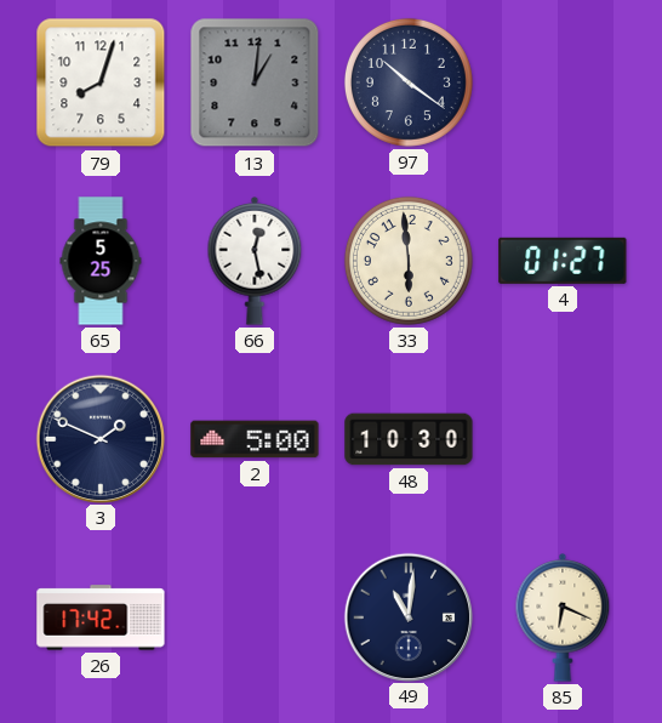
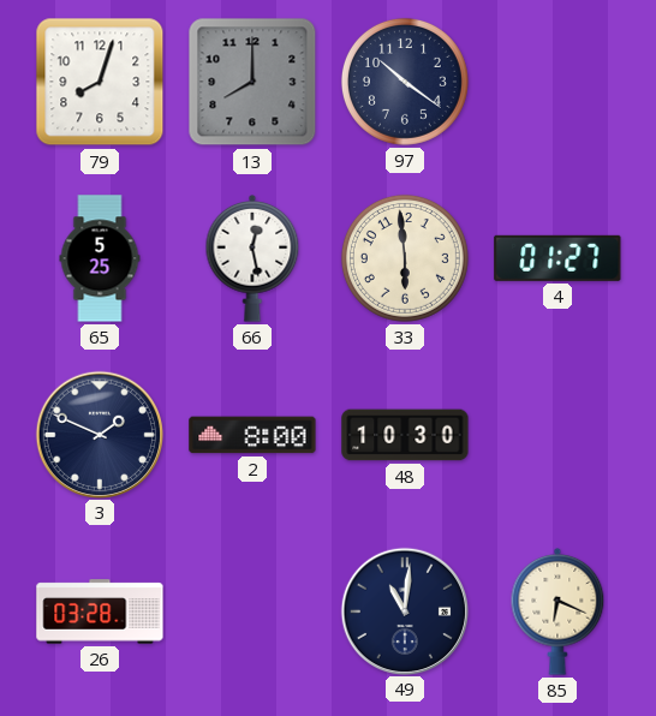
13: 1:01 -> 8:00 (252, 82)
2: 5:00 -> 8:00 (252, 435)
26: 17:42 -> 03:28 (100, 611)
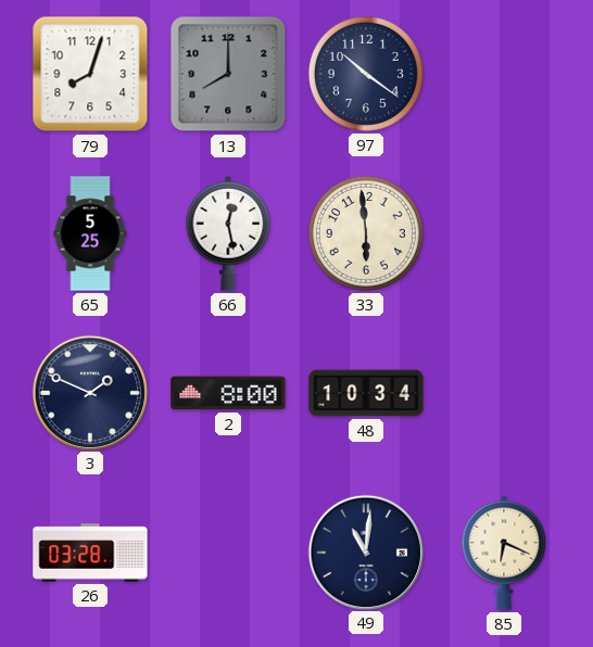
4: 01:27 -> none (557, 258)
48: 10:30 -> 10:34 (366, 393)
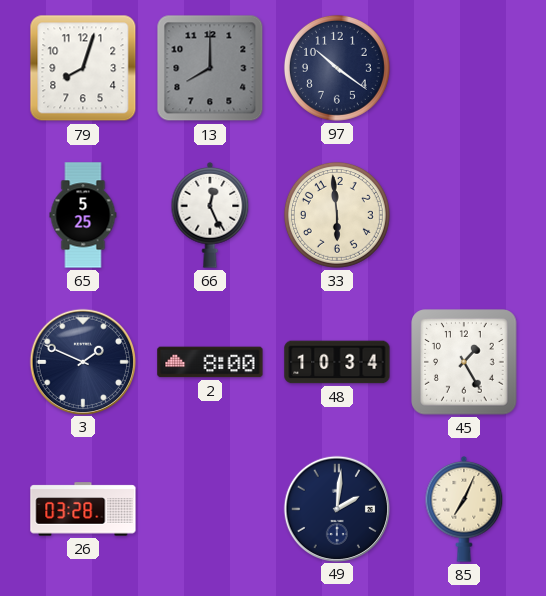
66: 12:28 -> 12:26 (210, 216)
45: none -> 1:25 (464, 362)
49: 11:01 -> 2:01 (336, 508)
85: 6:19 -> 7:04 (464, 510)
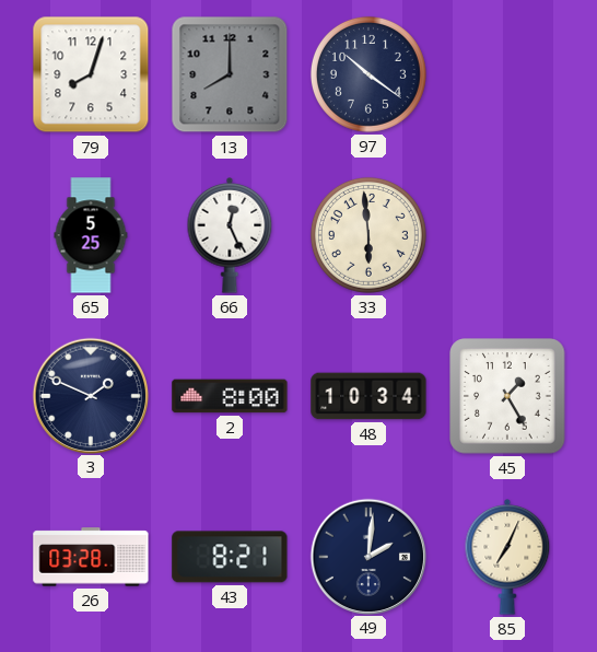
43: none -> 8:21 (230, 557)
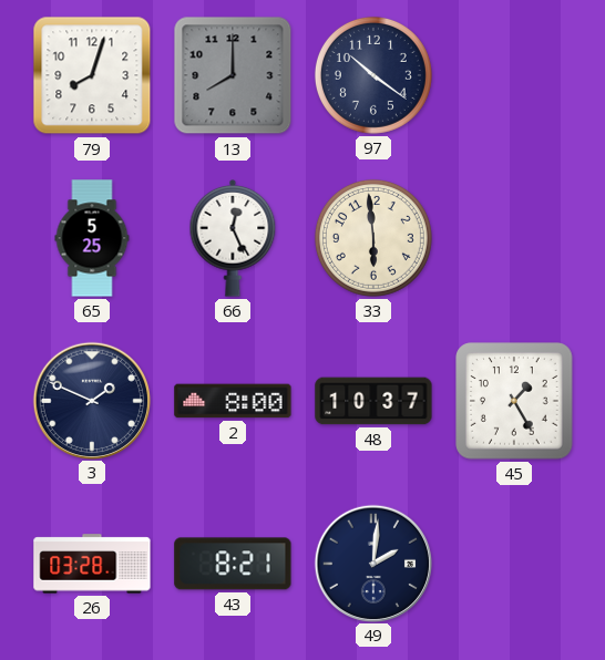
48: 10:34 -> 10:37 (373, 401)
85: 7:04 -> none (507, 558)
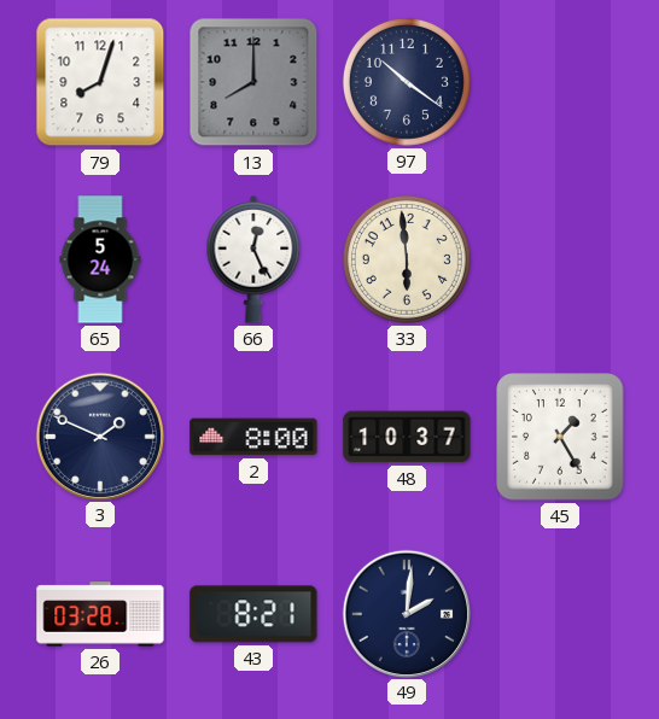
65: 5:25 -> 5:24 (100, 259)
